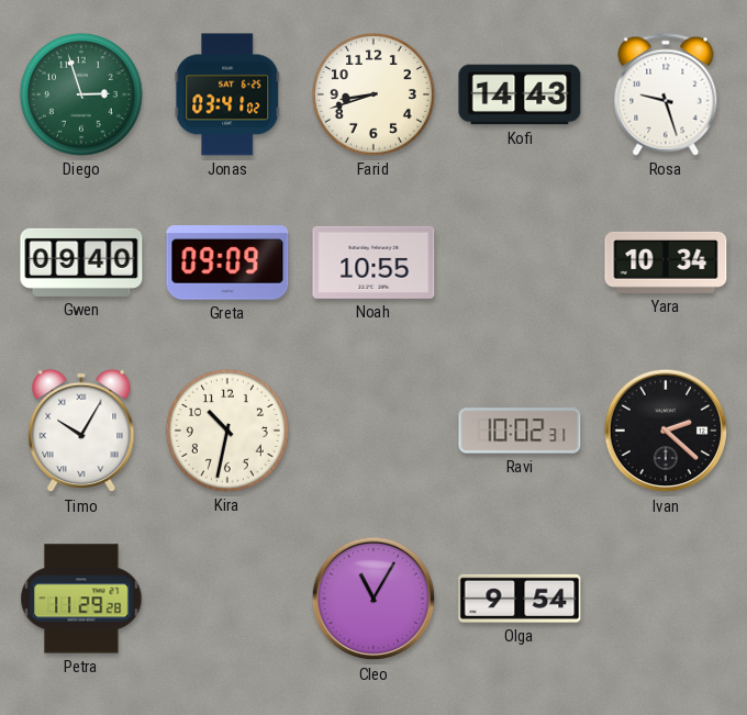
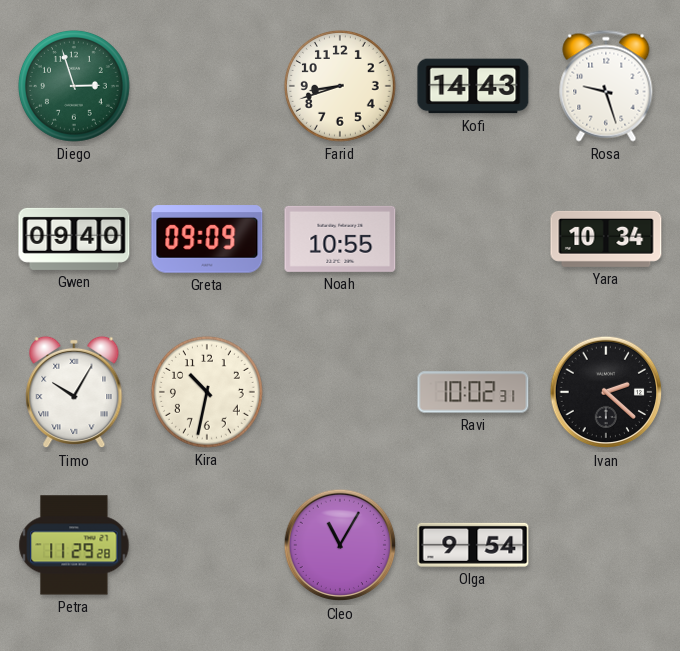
Jonas: 03:41 -> none (227, 94)
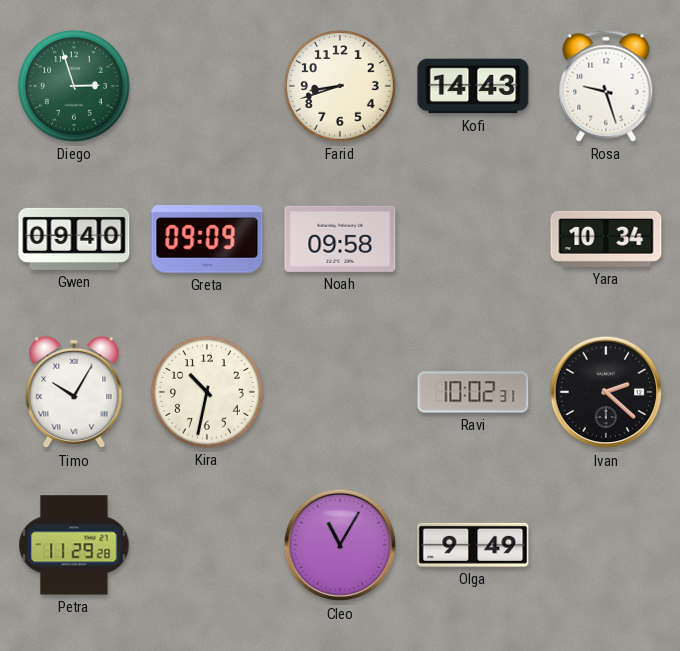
Noah: 10:55 -> 09:58 (340, 239)
Olga: 9:54 -> 9:49 (473, 545)
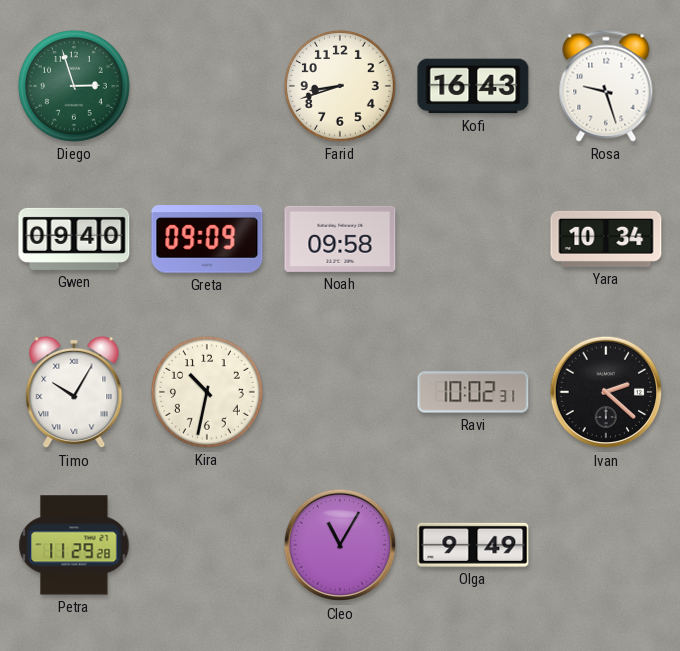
Kofi: 14:43 -> 16:43 (473, 86)
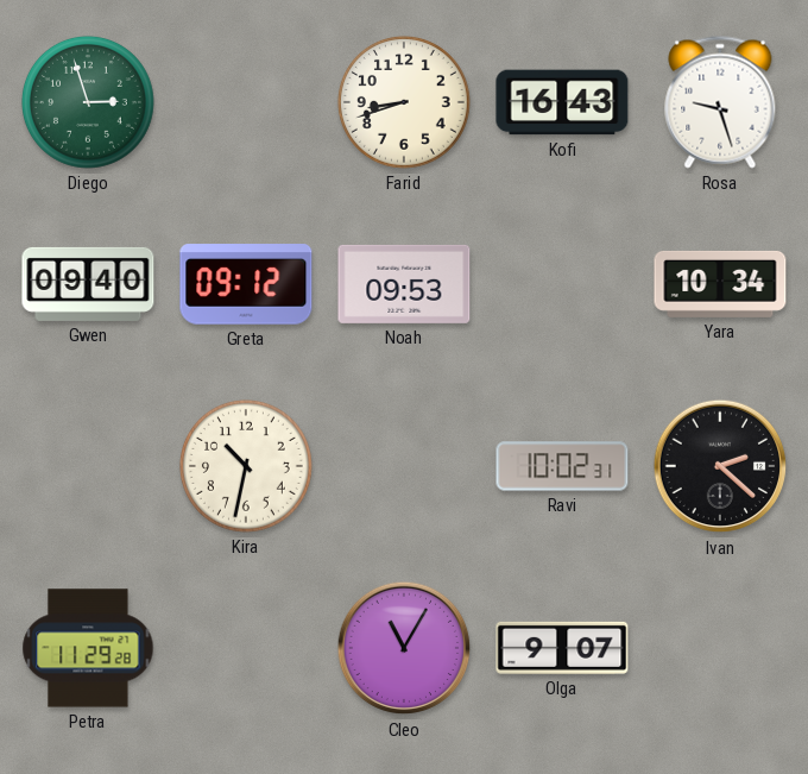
Greta: 09:09 -> 09:12 (246, 284)
Noah: 09:58 -> 09:53 (404, 284)
Timo: 10:05 -> none (74, 392)
Olga: 9:49 -> 9:07 (562, 648)
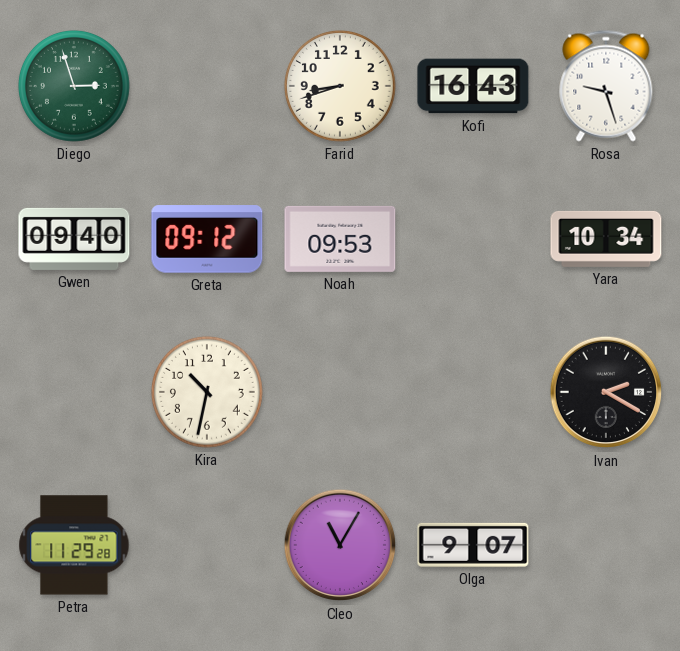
Ravi: 10:02 -> none (562, 466)
Ivan: 2:22 -> 2:20 (606, 392)
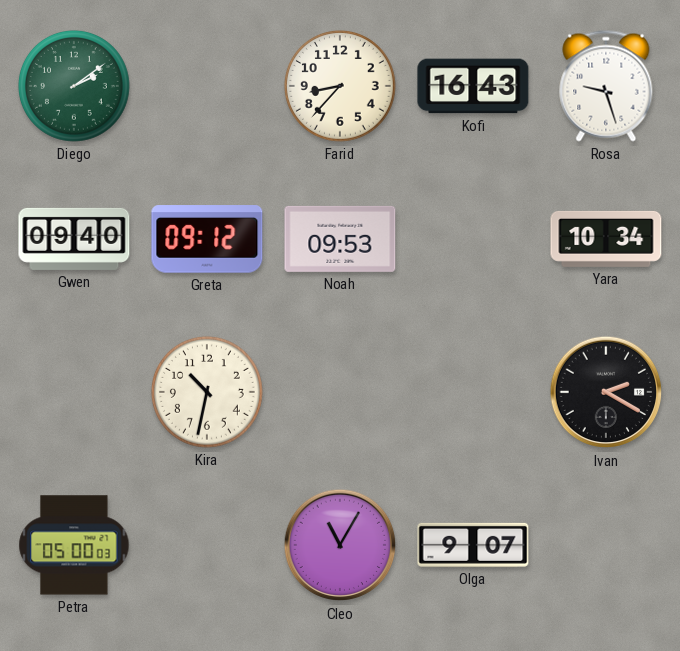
Diego: 2:57 -> 2:09 (74, 86)
Farid: 8:42 -> 8:37 (340, 86)
Petra: 11:29 -> 05:00 (74, 545)
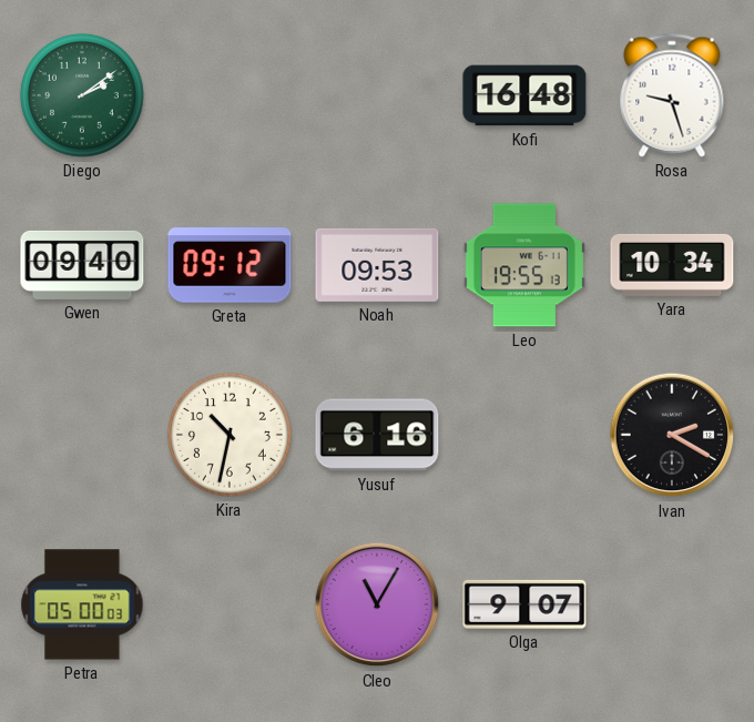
Farid: 8:37 -> none (340, 86)
Kofi: 16:43 -> 16:48 (524, 95)
Leo: none -> 19:55 (524, 265)
Yusuf: none -> 6:16 (377, 435)
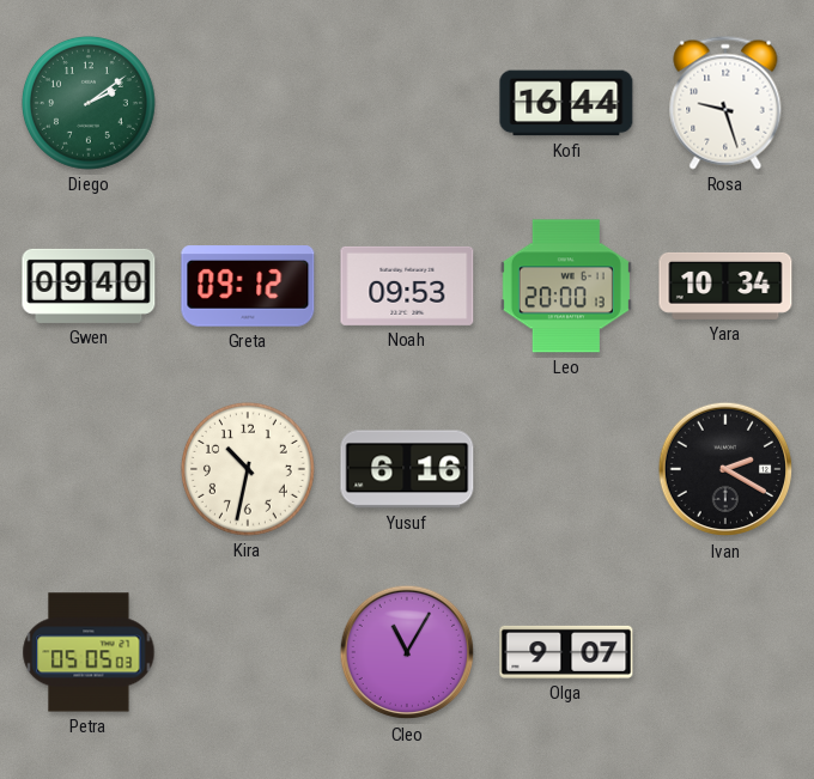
Kofi: 16:48 -> 16:44 (566, 103)
Leo: 19:55 -> 20:00 (566, 286)
Petra: 05:00 -> 05:05 (89, 652)
